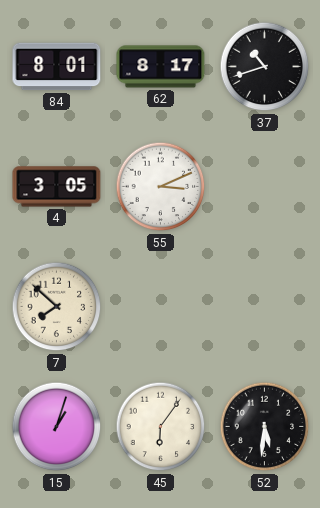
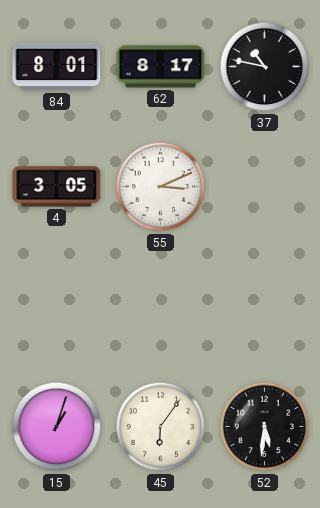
37: 10:42 -> 10:47 (265, 67)
7: 7:52 -> none (57, 307)
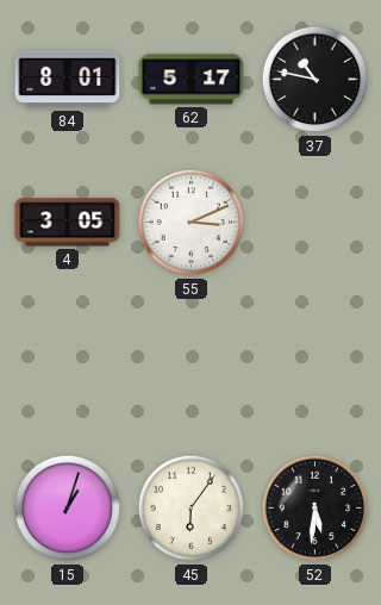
62: 8:17 -> 5:17 (192, 80)
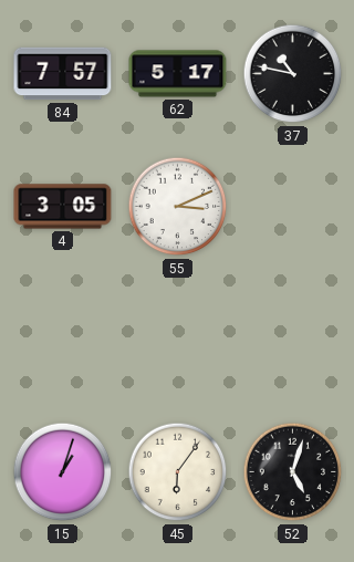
84: 8:01 -> 7:57 (63, 74)
52: 5:31 -> 5:03 (293, 472)
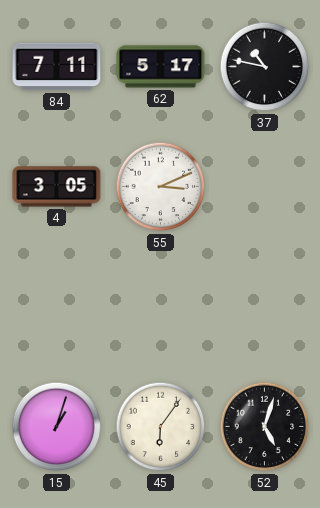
84: 7:57 -> 7:11 (57, 67)
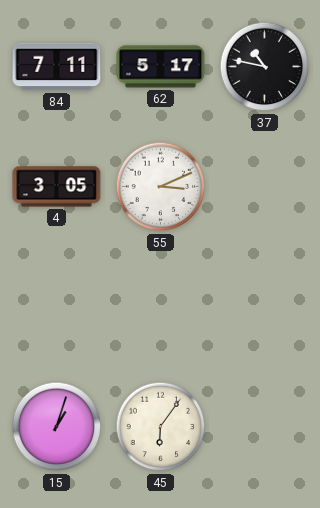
52: 5:03 -> none (265, 427)
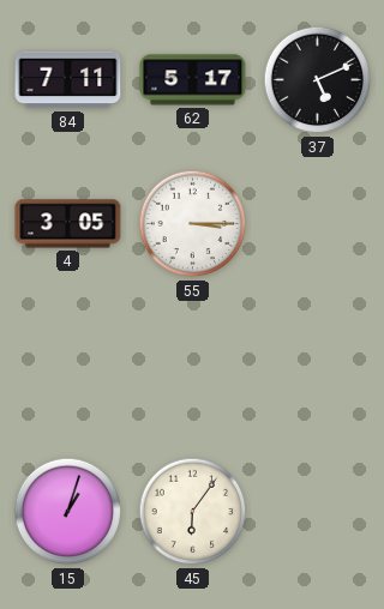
37: 10:47 -> 5:11 (318, 80)
55: 3:11 -> 3:15 (193, 224)
